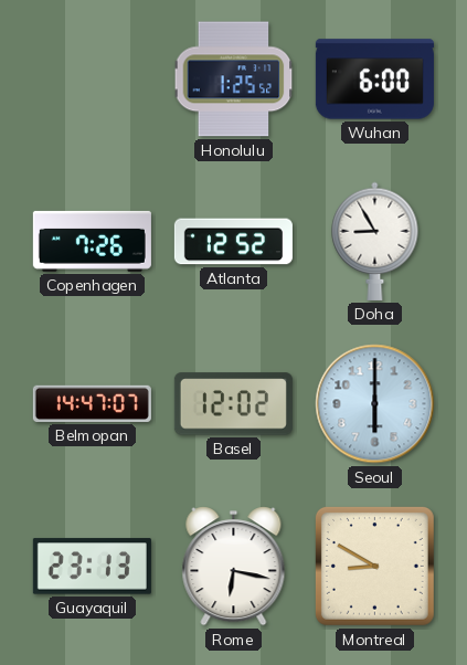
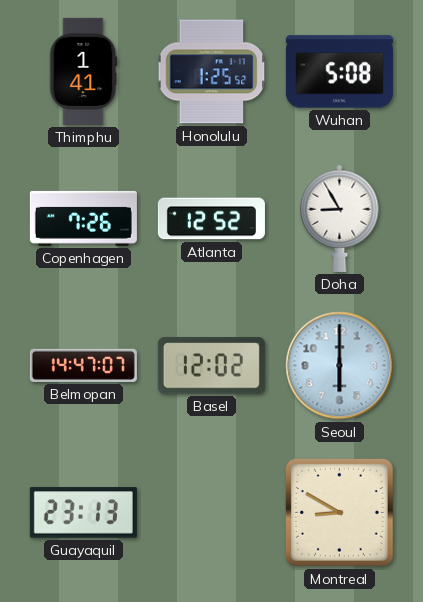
Thimphu: none -> 1:41 (84, 71)
Wuhan: 6:00 -> 5:08 (339, 72)
Rome: 6:17 -> none (234, 567)
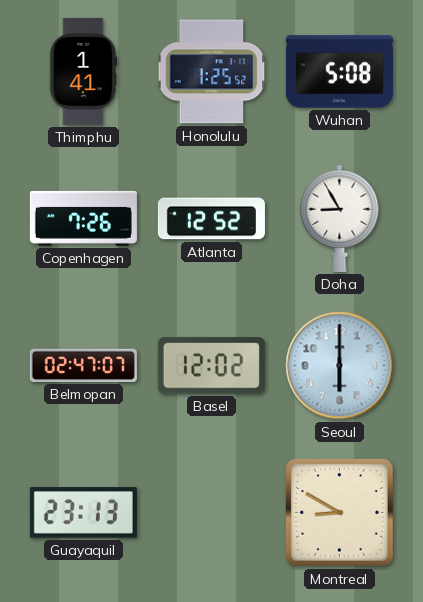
Belmopan: 14:47 -> 02:47 (83, 365)
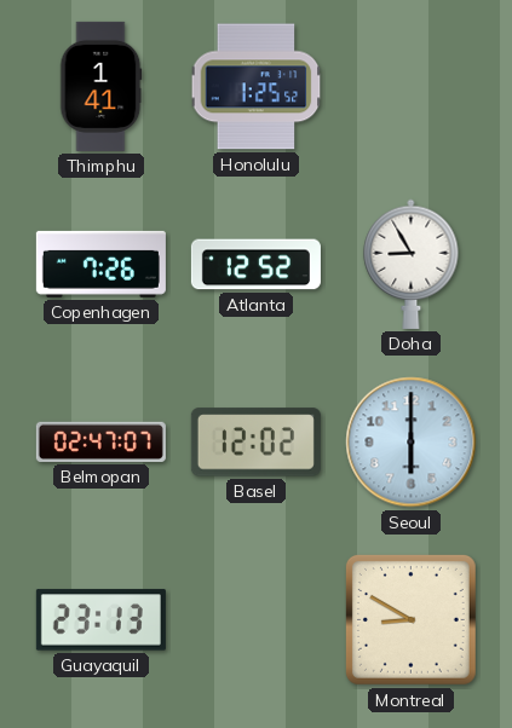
Wuhan: 5:08 -> none (339, 72)
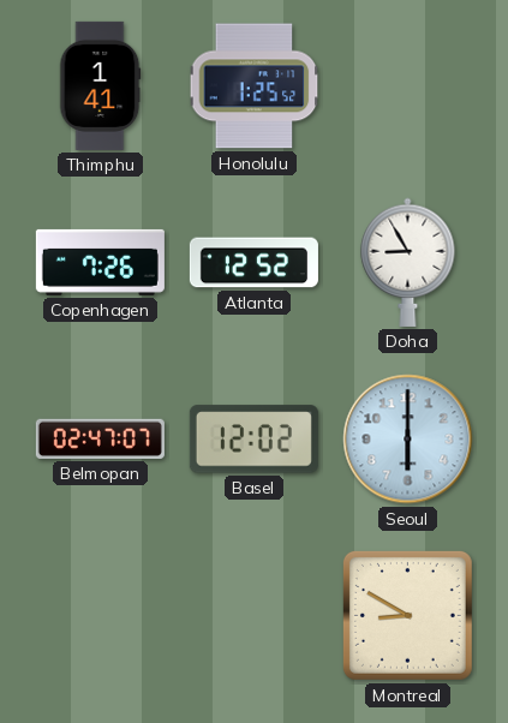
Guayaquil: 23:13 -> none (100, 620)
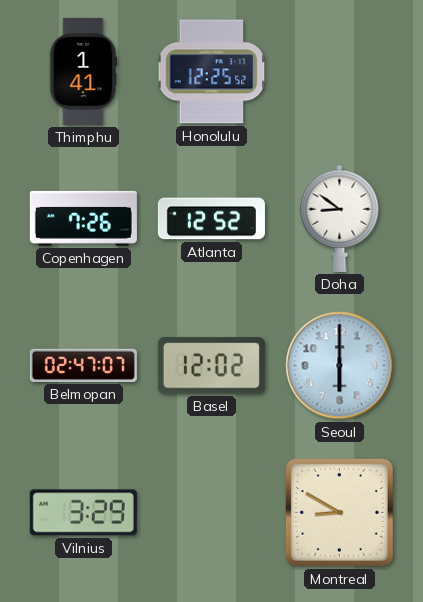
Honolulu: 1:25 -> 12:25 (212, 72)
Doha: 8:55 -> 8:51 (340, 218)
Vilnius: none -> 3:29 (83, 513)
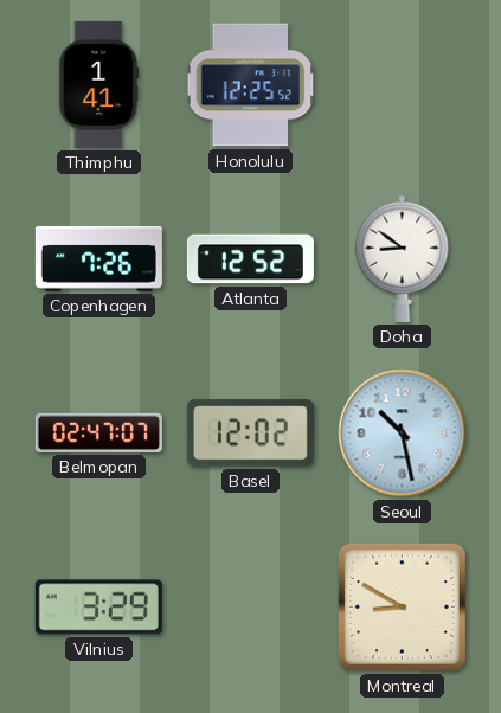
Seoul: 6:00 -> 10:28 (403, 433)
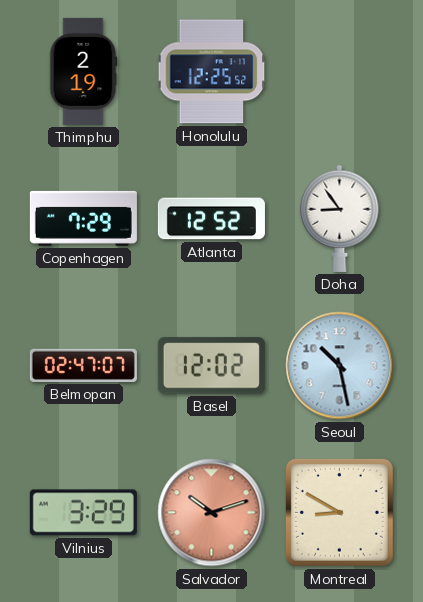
Thimphu: 1:41 -> 2:19 (84, 71)
Copenhagen: 7:26 -> 7:29 (83, 218)
Doha: 8:51 -> 8:54 (340, 218)
Salvador: none -> 10:12 (212, 513)
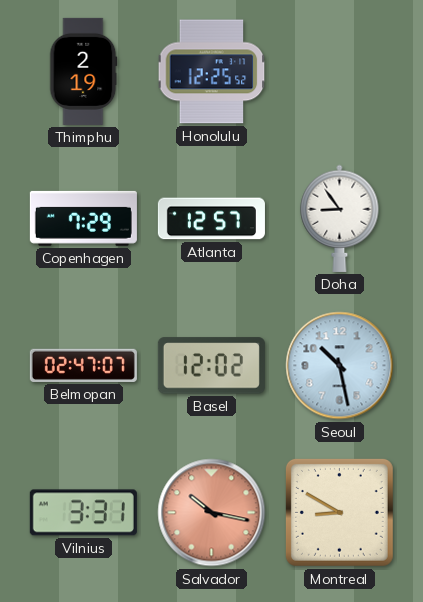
Atlanta: 12:52 -> 12:57 (211, 219)
Vilnius: 3:29 -> 3:31 (83, 513)
Salvador: 10:12 -> 10:17 (212, 513)
